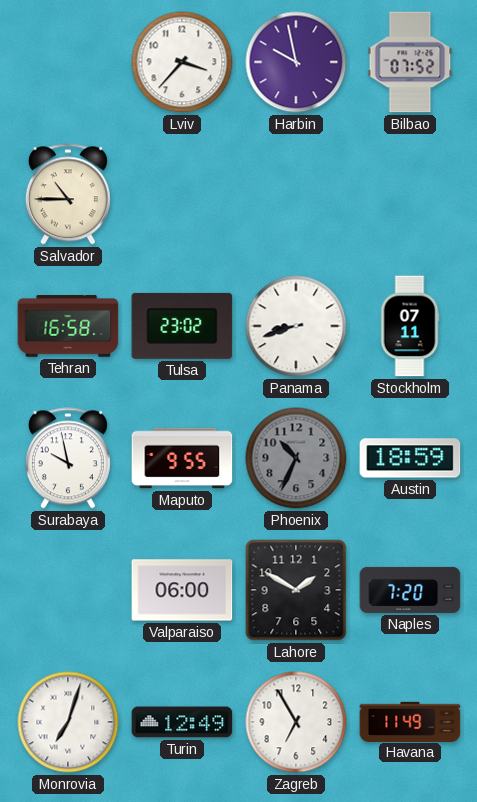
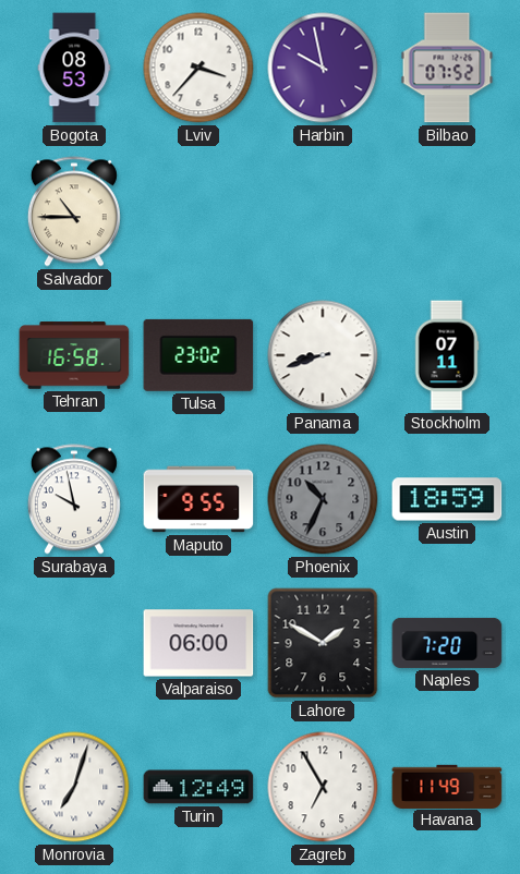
Bogota: none -> 08:53 (74, 68)
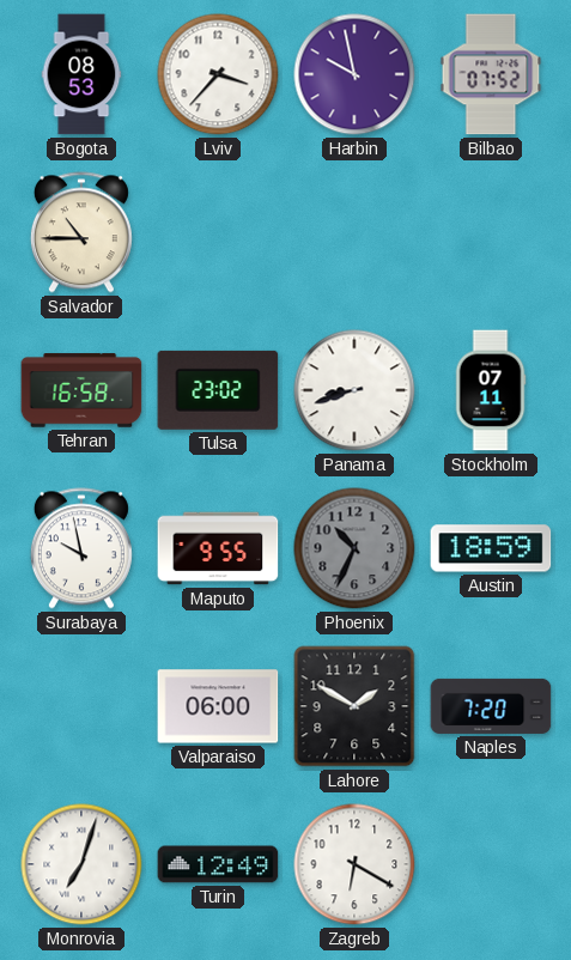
Zagreb: 6:55 -> 6:20 (354, 864)
Havana: 11:49 -> none (447, 786)
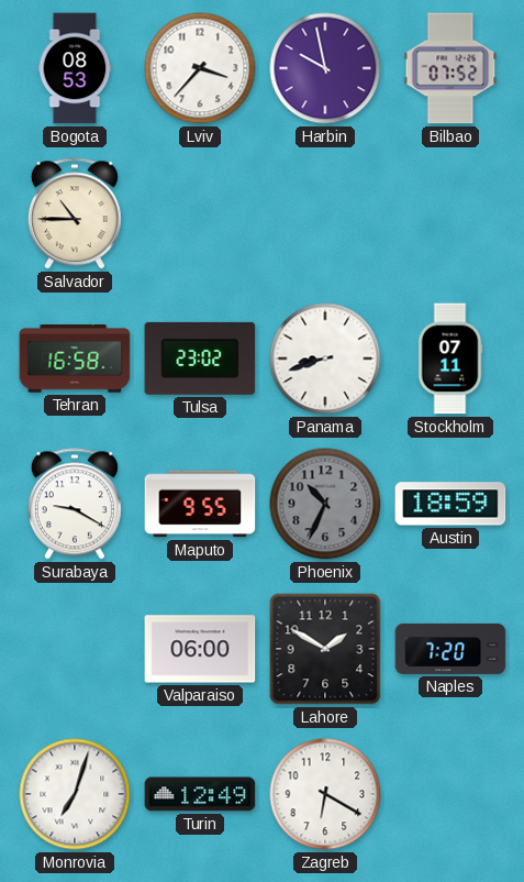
Surabaya: 9:58 -> 9:20 (75, 504)
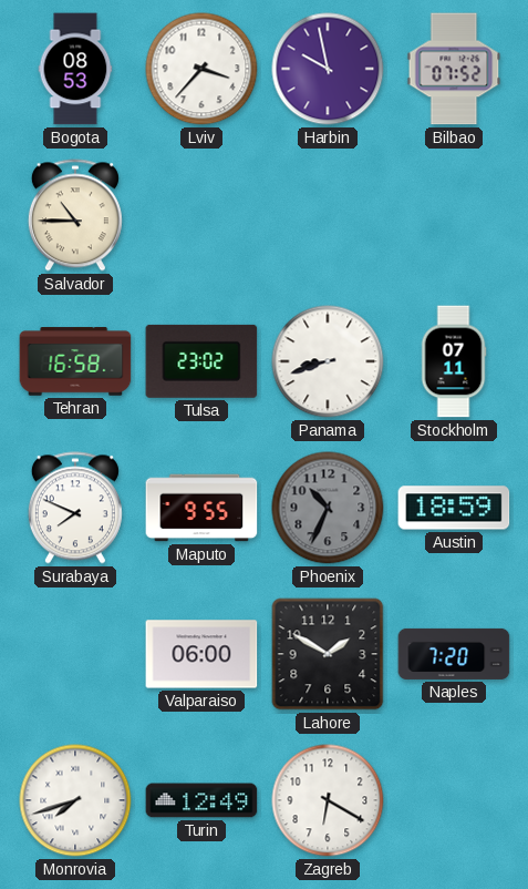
Surabaya: 9:20 -> 7:49 (75, 508)
Monrovia: 7:03 -> 7:42 (75, 800)
